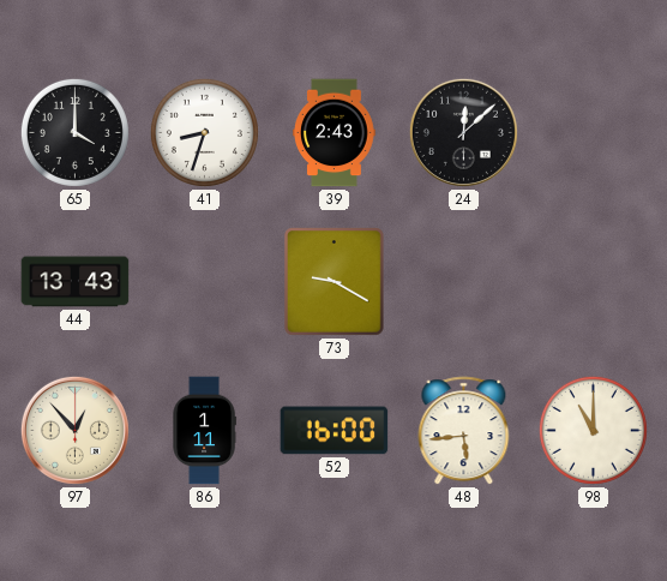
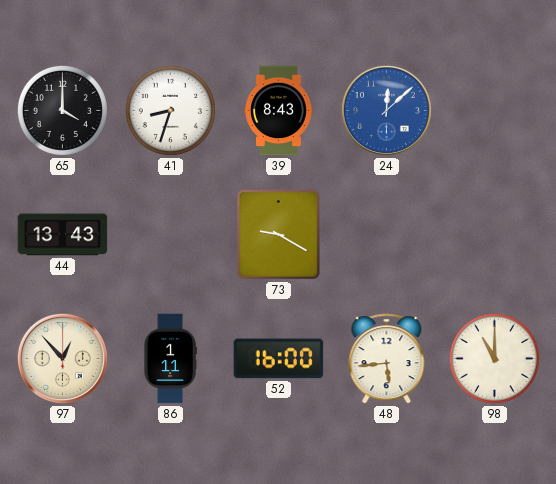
39: 2:43 -> 8:43 (279, 111)
24 dial: black -> blue (386, 110)
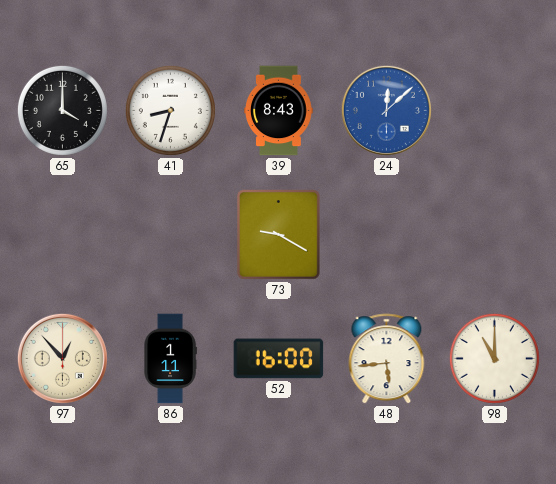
44: 13:43 -> none (63, 235)
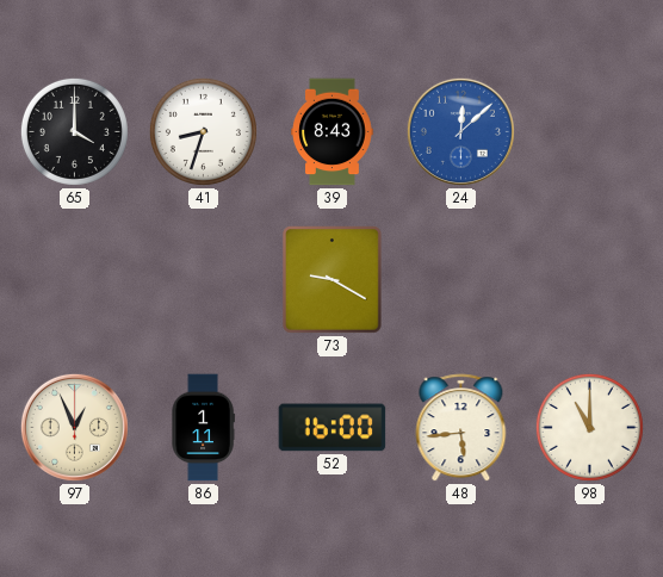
97: 12:53 -> 12:56 (74, 427)
